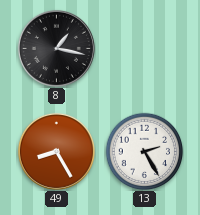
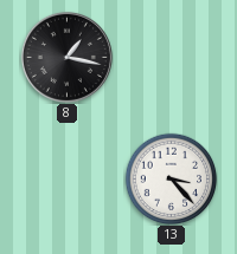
49: 8:25 -> none (56, 151)
13: 2:25 -> 3:23 (171, 178)
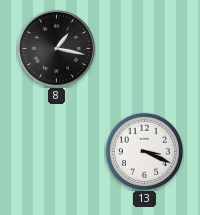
13: 3:23 -> 3:19 (144, 151)
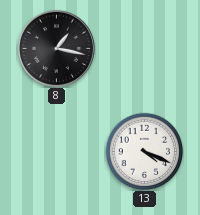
13: 3:19 -> 4:19 (144, 151)
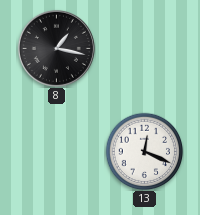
13: 4:19 -> 12:19 (144, 151)
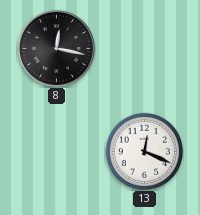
8: 1:17 -> 12:17 (56, 48)
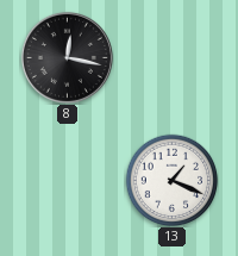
13: 12:19 -> 1:19 (171, 180)
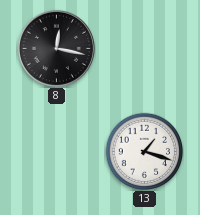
13: 1:19 -> 1:18 (144, 151)
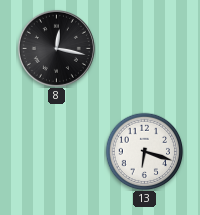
13: 1:18 -> 6:18 (144, 151)
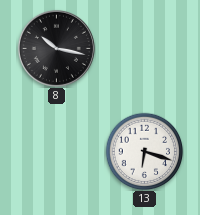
8: 12:17 -> 10:17 (56, 48)
